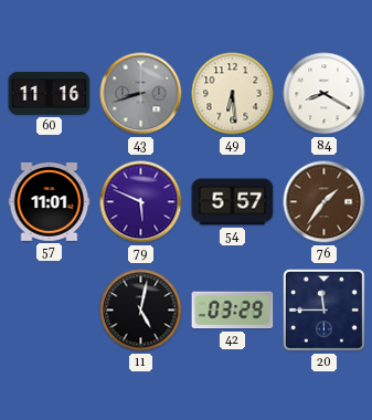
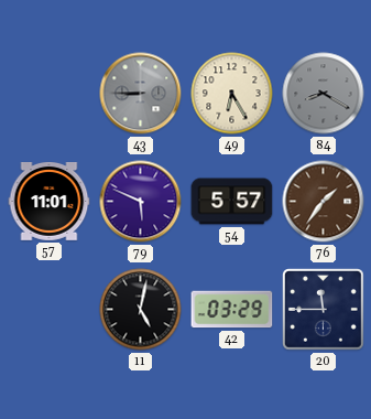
60: 11:16 -> none (50, 93)
43: 8:42 -> 8:45 (141, 94)
49: 6:29 -> 6:25 (232, 94)
84 dial: white -> grey (324, 94)
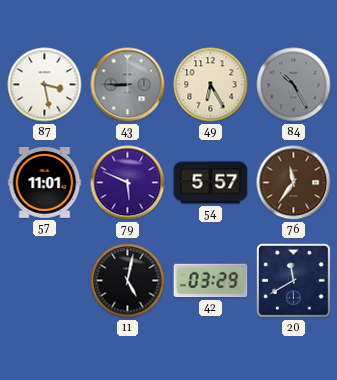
87: none -> 3:28 (45, 85)
84: 8:20 -> 10:25 (294, 85)
76: 1:36 -> 11:36 (294, 183)
20: 11:45 -> 11:40 (294, 281)
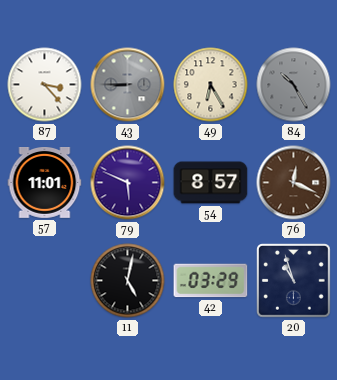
87: 3:28 -> 3:23 (45, 85)
54: 5:57 -> 8:57 (211, 183)
76: 11:36 -> 12:19 (294, 183)
20: 11:40 -> 10:57 (294, 281)
